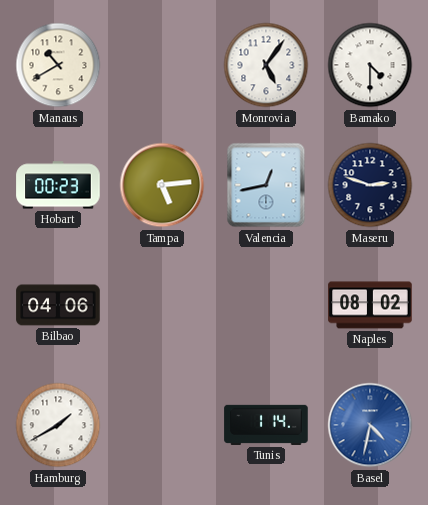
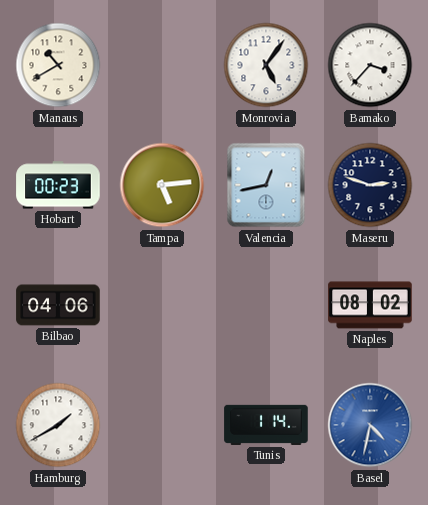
Bamako: 4:30 -> 3:37 (370, 65)
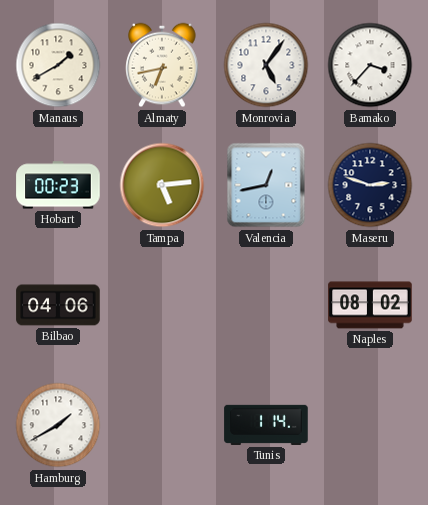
Manaus: 10:40 -> 1:40 (58, 65)
Almaty: none -> 6:43 (162, 65)
Basel: 4:32 -> none (370, 425)
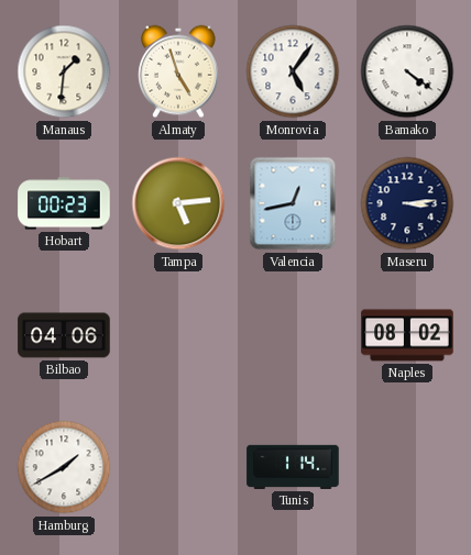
Manaus: 1:40 -> 1:31 (64, 71)
Almaty: 6:43 -> 4:57 (178, 71)
Bamako: 3:37 -> 4:21 (407, 71)
Maseru: 2:48 -> 3:14 (407, 203)
